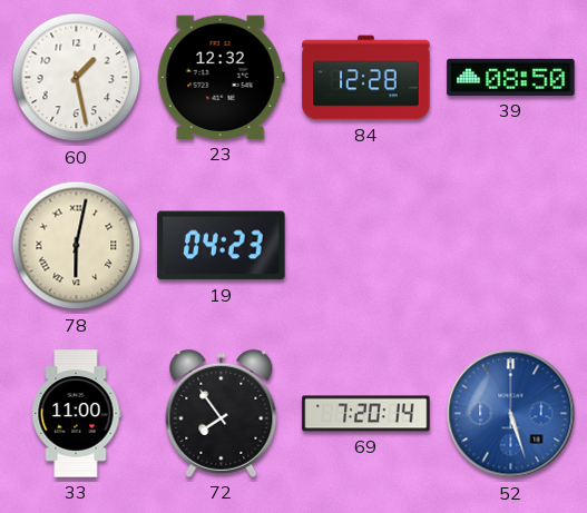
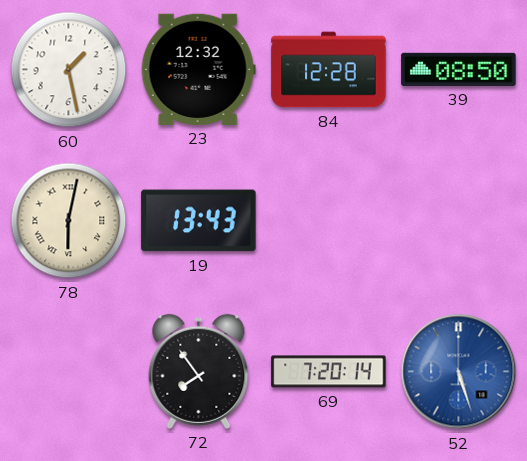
19: 04:23 -> 13:43 (199, 221)
33: 11:00 -> none (76, 414)
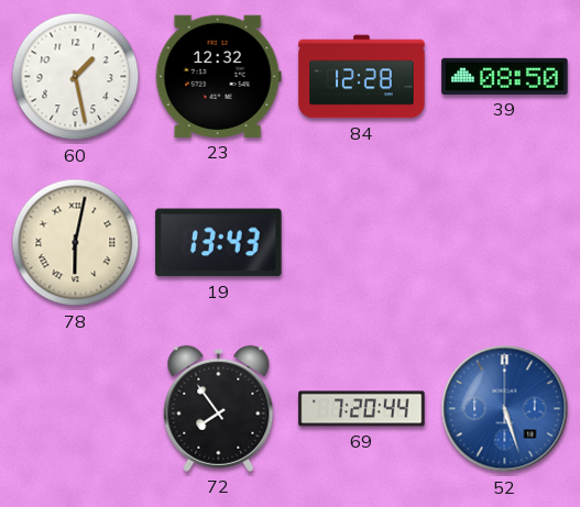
69: 7:20:14 -> 7:20:44 (362, 409)
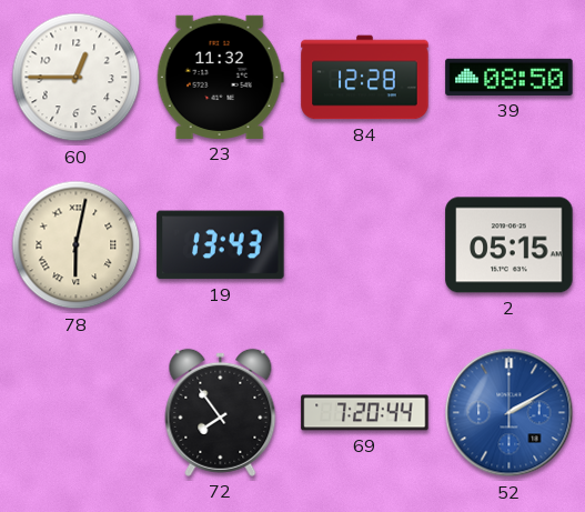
60: 1:28 -> 12:45 (77, 78)
23: 12:32 -> 11:32 (220, 77)
2: none -> 05:15 (510, 245)
52: 5:27 -> 2:10 (510, 413)
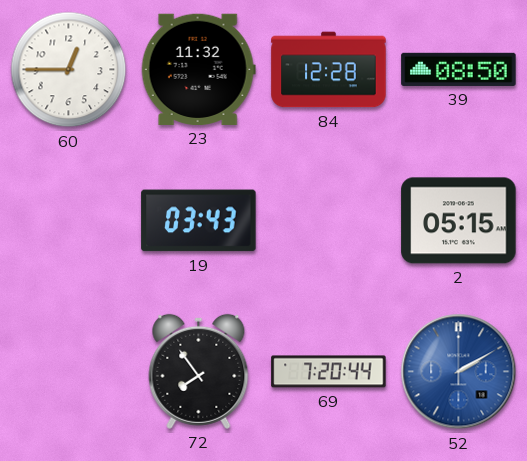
78: 6:02 -> none (77, 245)
19: 13:43 -> 03:43 (199, 221)
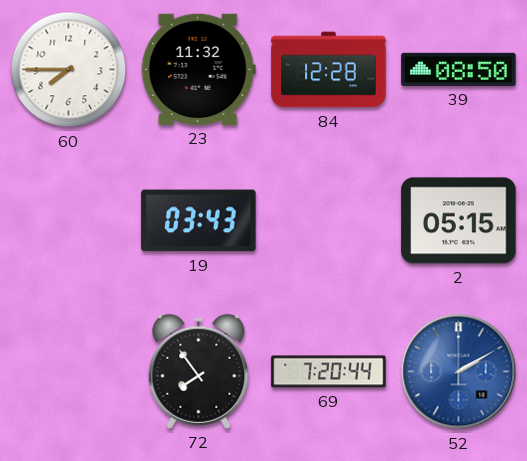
60: 12:45 -> 7:45 (69, 70)
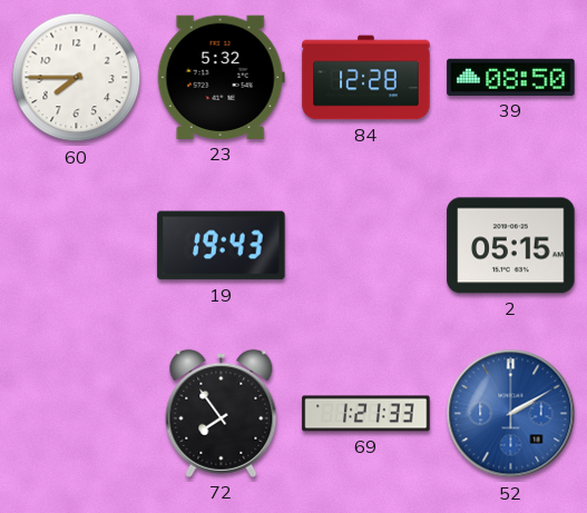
23: 11:32 -> 5:32 (221, 77)
19: 03:43 -> 19:43 (222, 246)
69: 7:20 -> 1:21 (366, 414)
